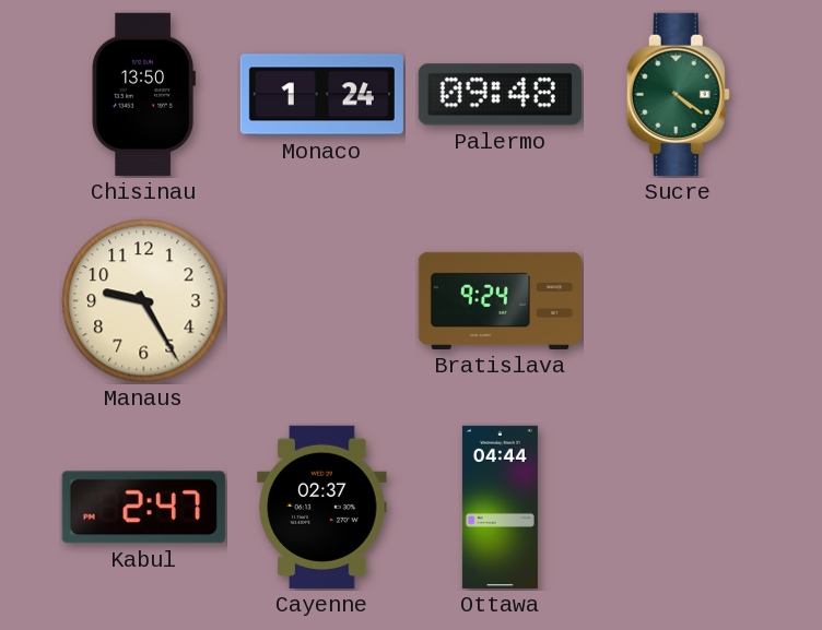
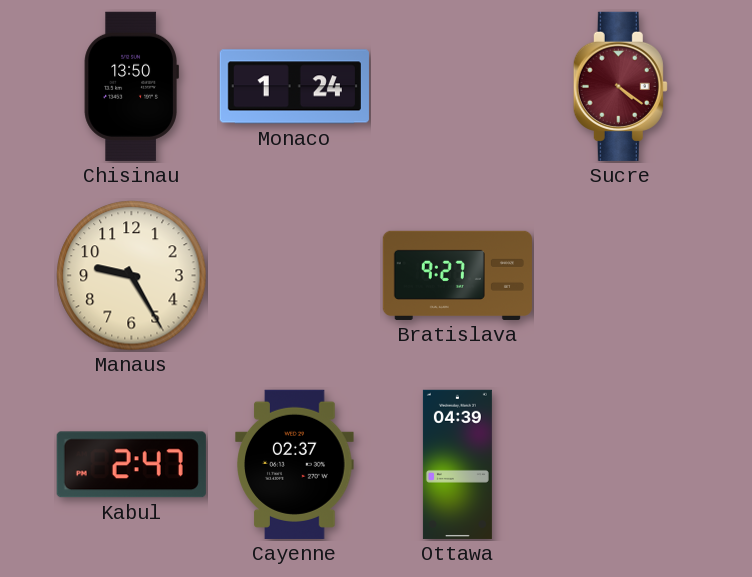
Palermo: 09:48 -> none (500, 95)
Sucre dial: green -> burgundy (620, 86)
Bratislava: 9:24 -> 9:27 (457, 275)
Ottawa: 04:44 -> 04:39 (457, 464)
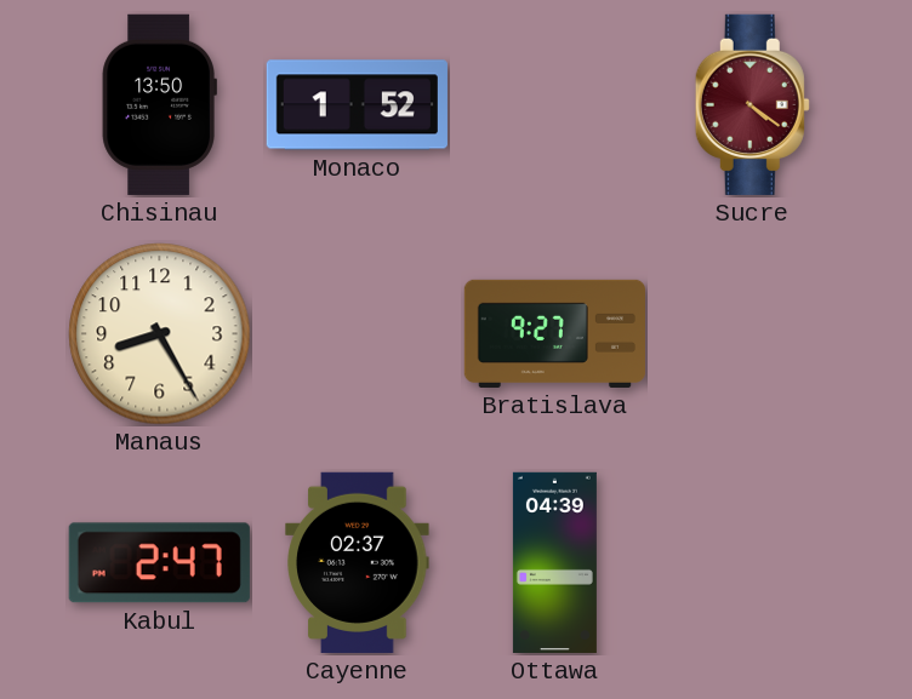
Monaco: 1:24 -> 1:52 (357, 105)
Manaus: 9:25 -> 8:25 (160, 334)
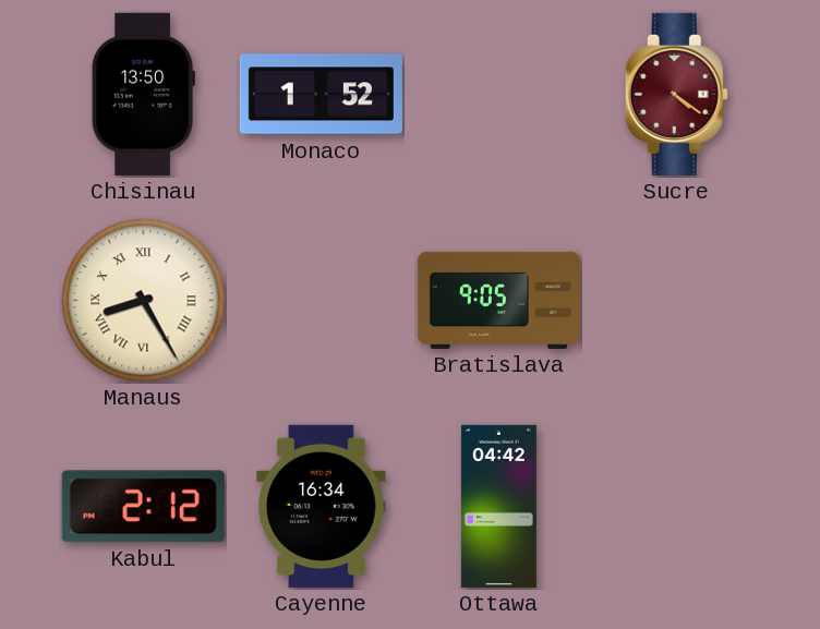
Manaus numerals: Arabic -> Roman (144, 301)
Bratislava: 9:27 -> 9:05 (498, 300)
Kabul: 2:47 -> 2:12 (143, 507)
Cayenne: 02:37 -> 16:34 (322, 506)
Ottawa: 04:39 -> 04:42 (498, 506)
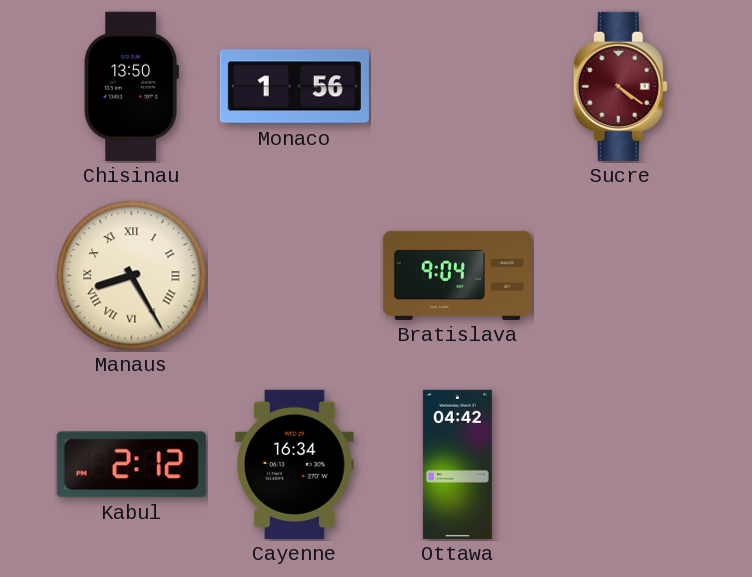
Monaco: 1:52 -> 1:56 (294, 87)
Bratislava: 9:05 -> 9:04 (457, 275)
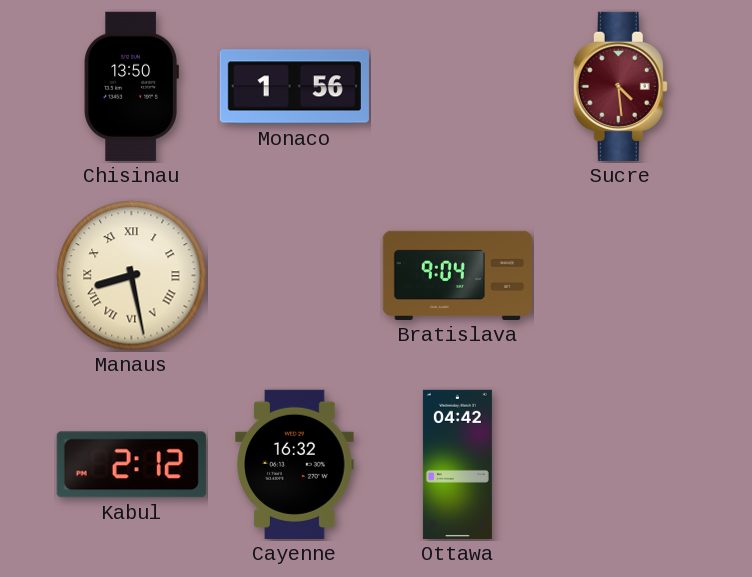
Sucre: 4:21 -> 4:29 (620, 86)
Manaus: 8:25 -> 8:28 (132, 276)
Cayenne: 16:34 -> 16:32 (295, 464)
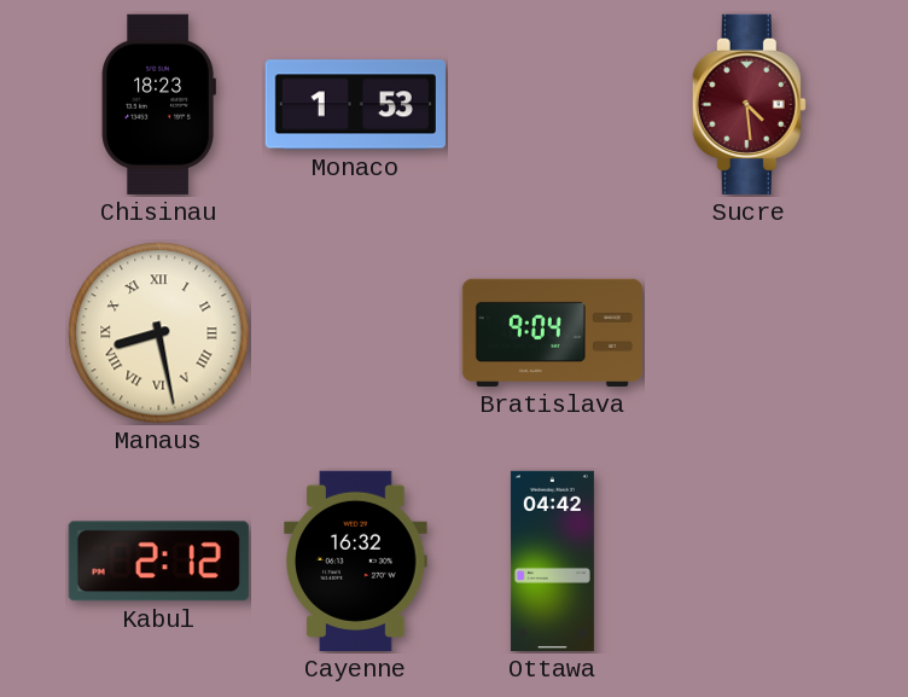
Chisinau: 13:50 -> 18:23 (158, 104)
Monaco: 1:56 -> 1:53 (355, 105)
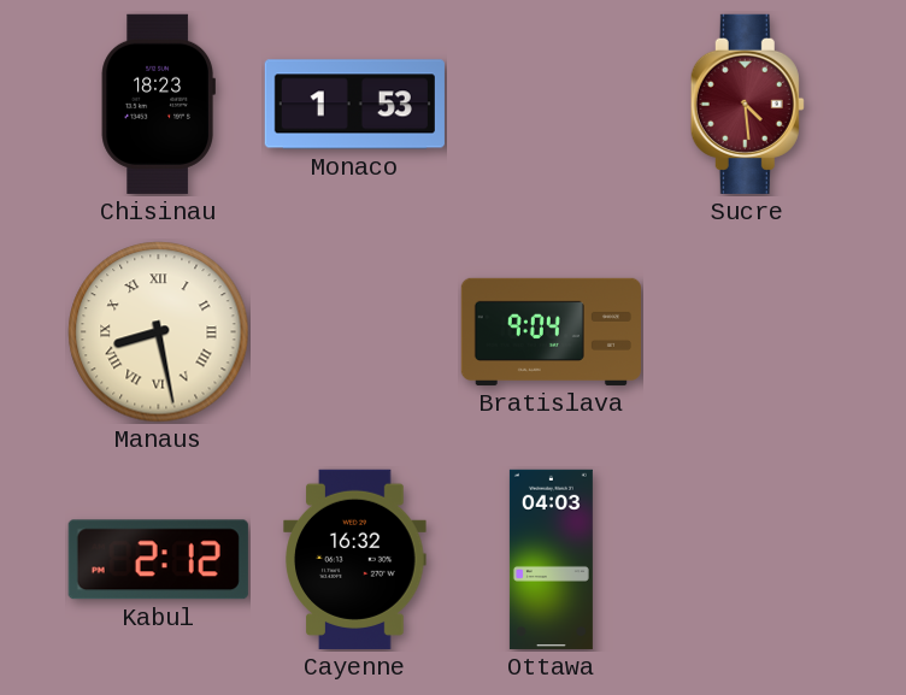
Ottawa: 04:42 -> 04:03 (551, 559)
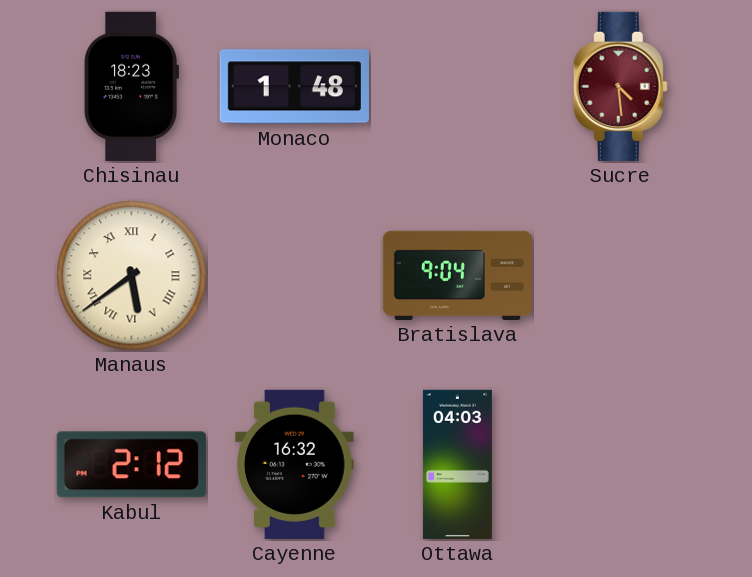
Monaco: 1:53 -> 1:48 (294, 87)
Manaus: 8:28 -> 5:39 (132, 276)
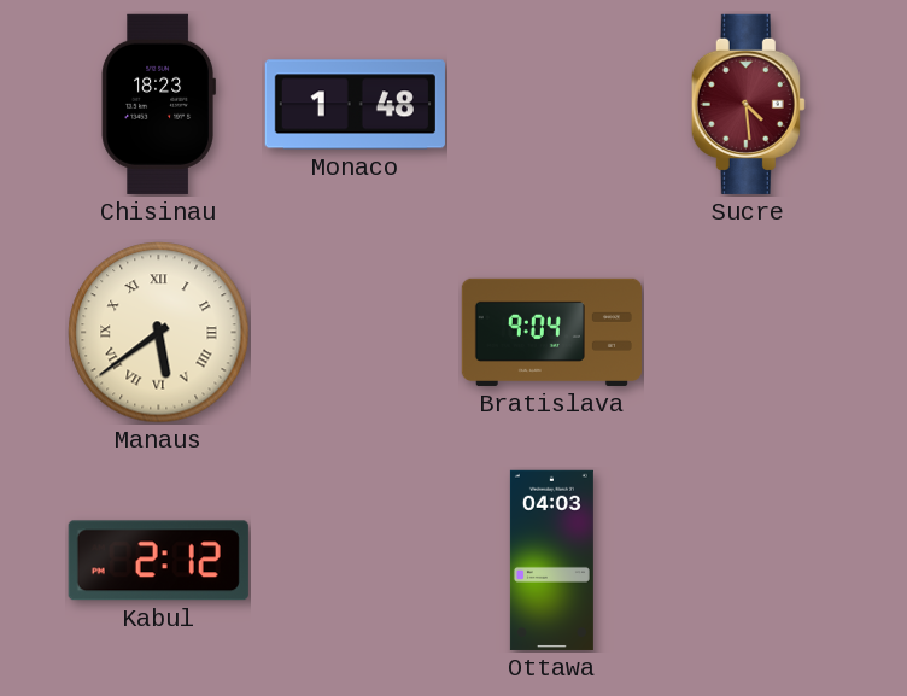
Cayenne: 16:32 -> none (295, 464)
